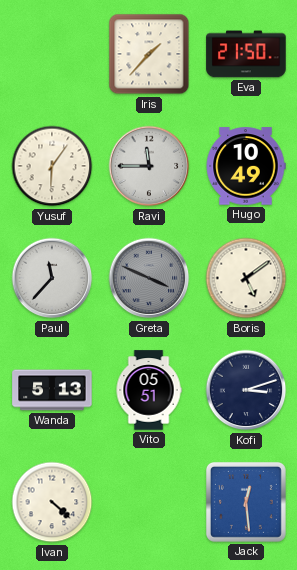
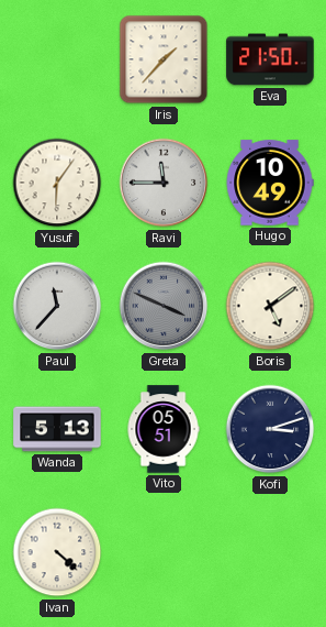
Jack: 12:29 -> none (246, 502)
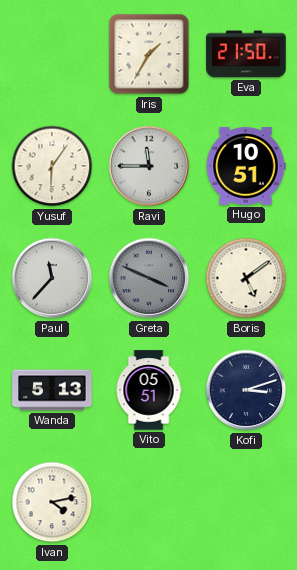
Iris: 1:37 -> 1:35 (149, 54)
Hugo: 10:49 -> 10:51 (246, 166)
Ivan: 4:22 -> 4:13 (52, 502)
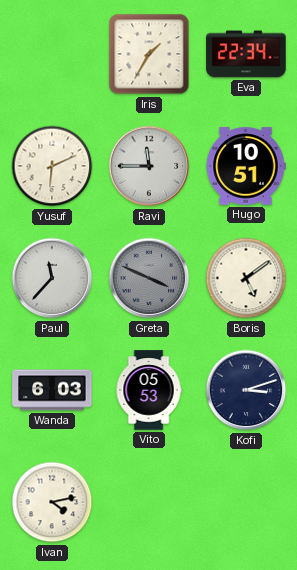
Eva: 21:50 -> 22:34 (246, 54)
Yusuf: 6:06 -> 6:11 (52, 166)
Wanda: 5:13 -> 6:03 (52, 390)
Vito: 05:51 -> 05:53 (149, 390)
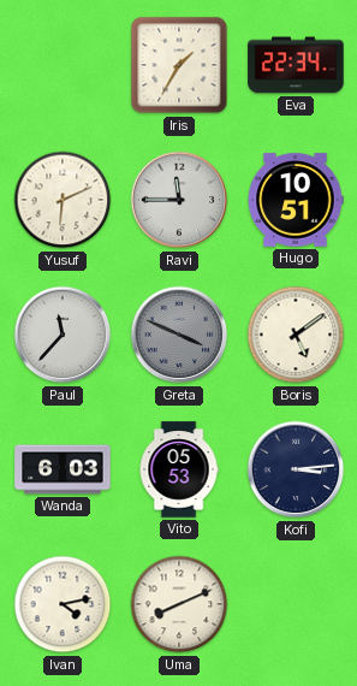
Kofi: 3:12 -> 3:14 (296, 469)
Uma: none -> 8:11 (179, 604)
